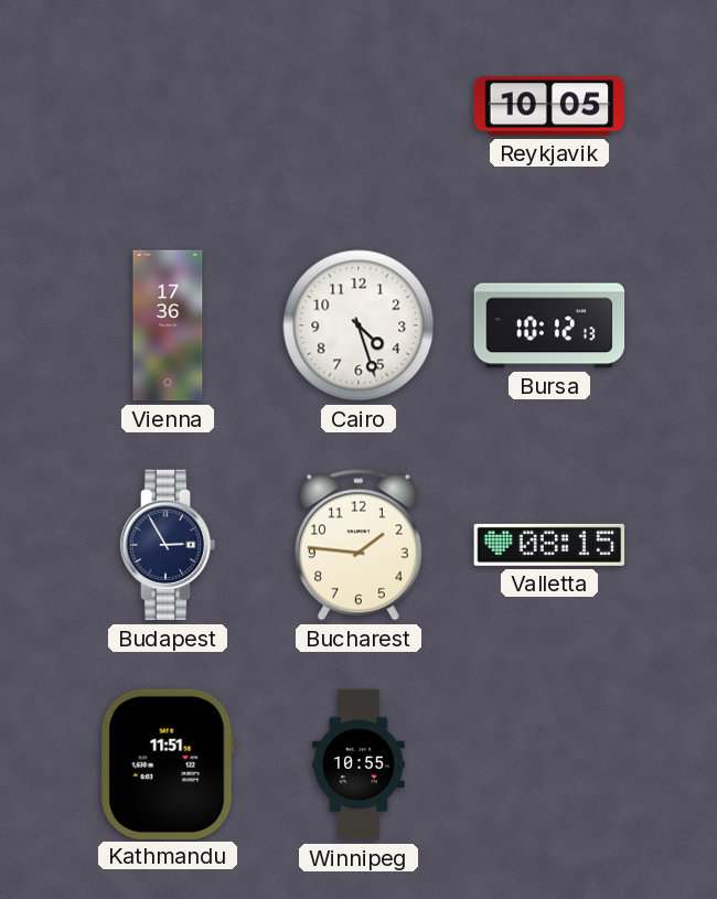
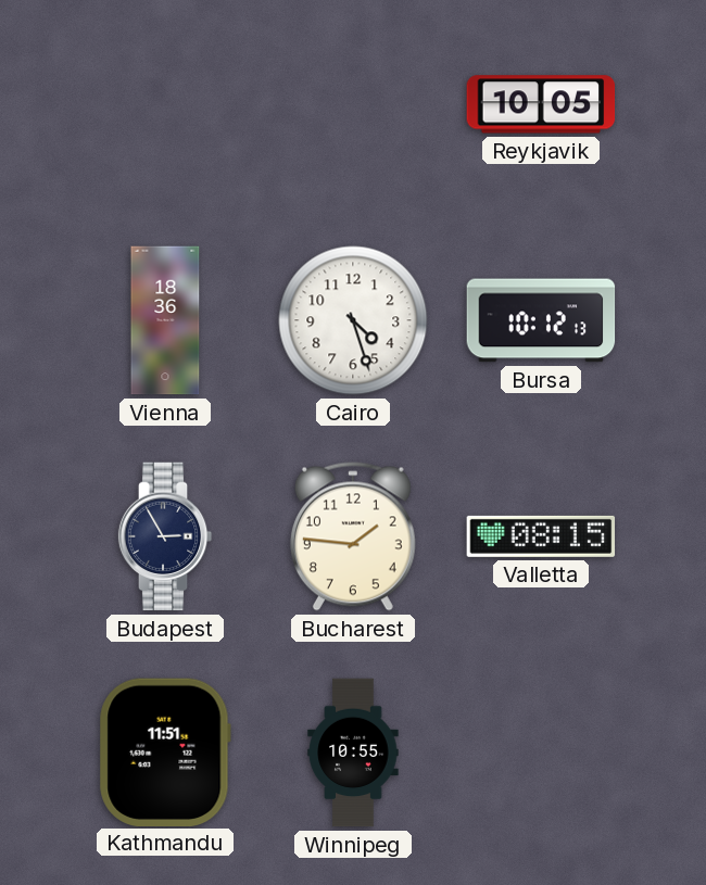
Vienna: 17:36 -> 18:36 (165, 320)
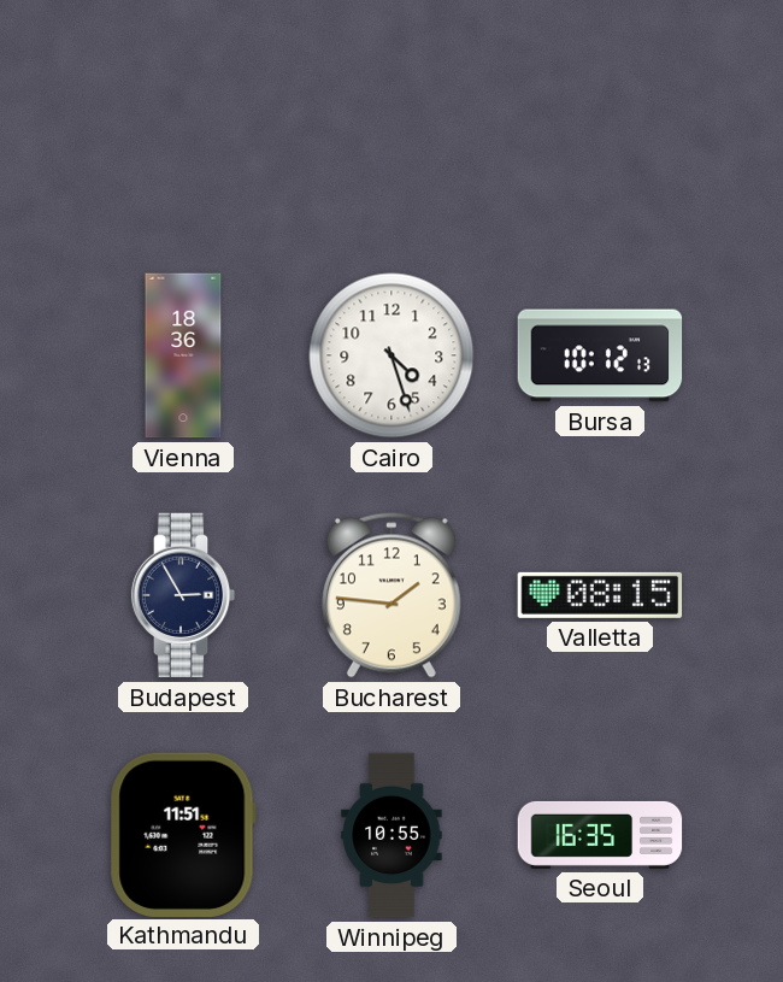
Reykjavik: 10:05 -> none (541, 104)
Seoul: none -> 16:35 (600, 835)
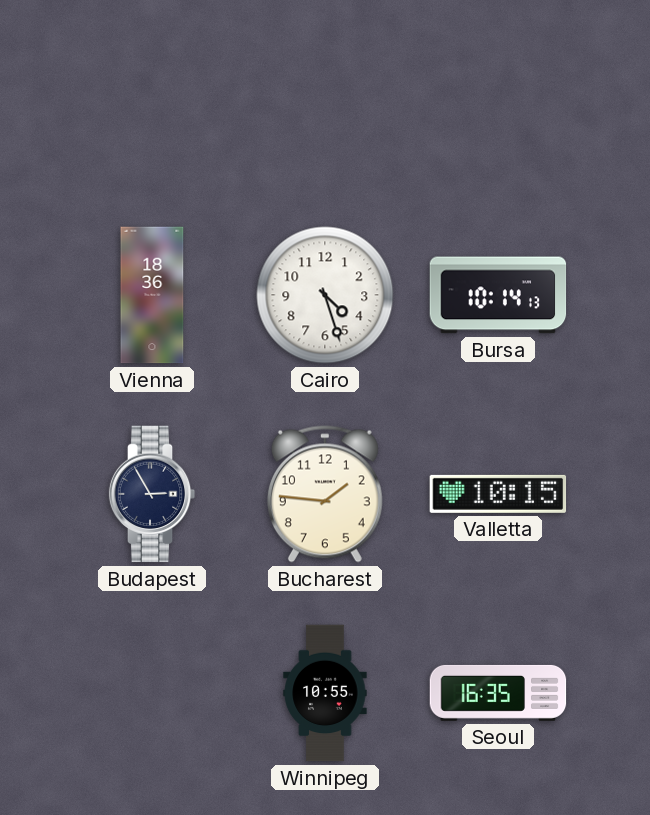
Bursa: 10:12 -> 10:14 (498, 295)
Valletta: 08:15 -> 10:15 (498, 494)
Kathmandu: 11:51 -> none (183, 834)
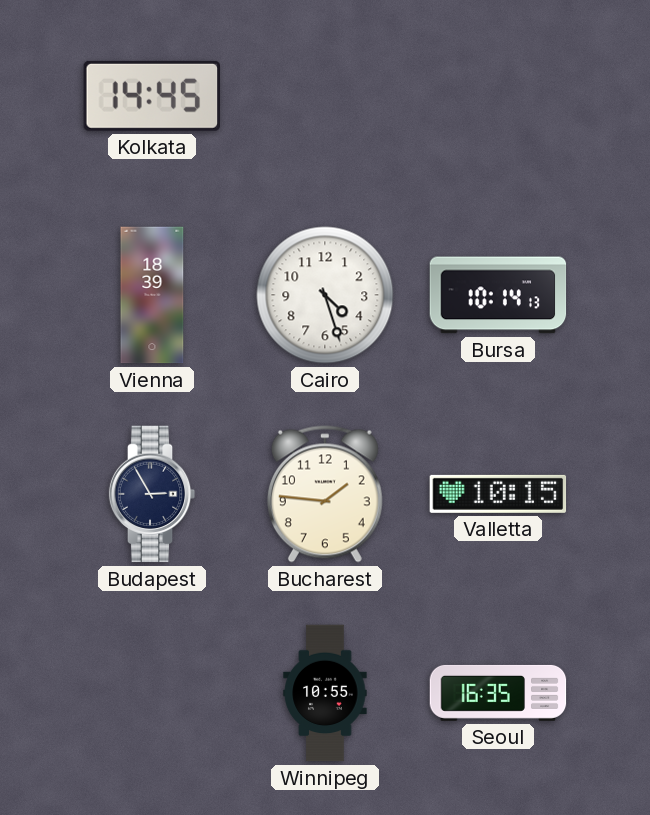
Kolkata: none -> 14:45 (151, 96)
Vienna: 18:36 -> 18:39 (152, 295)
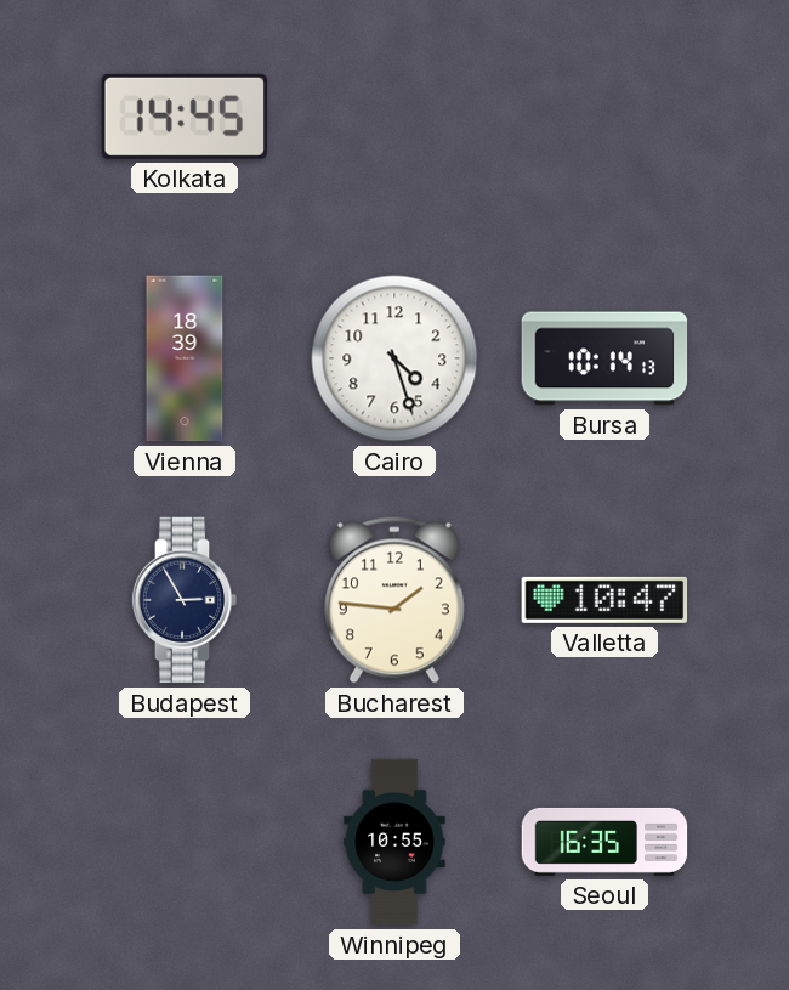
Valletta: 10:15 -> 10:47 (604, 600)
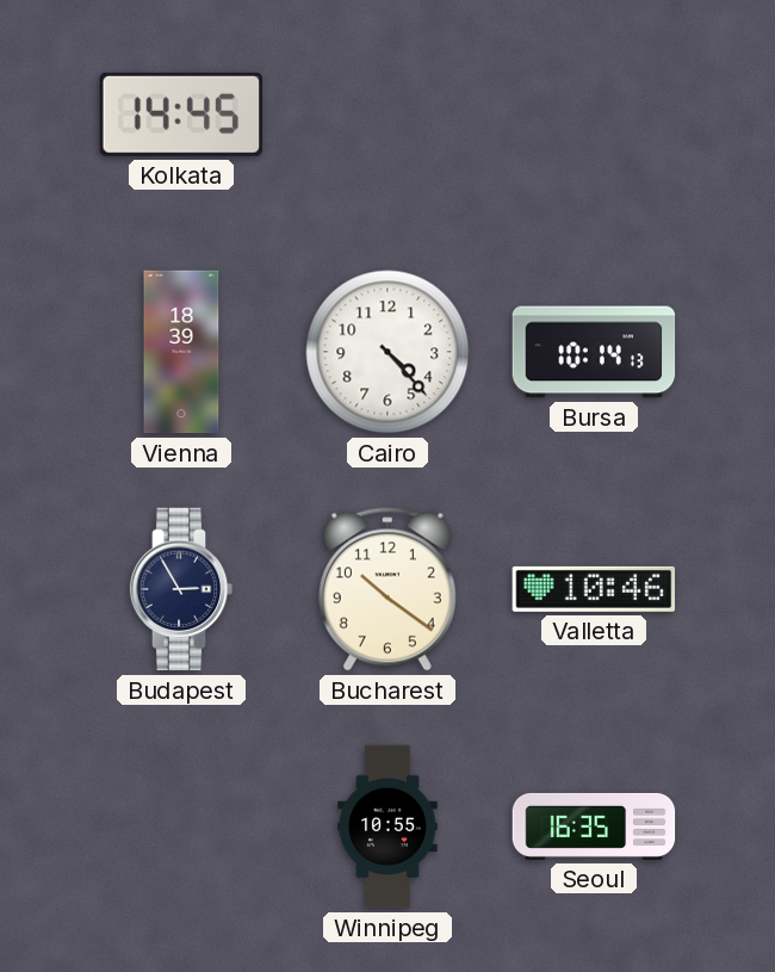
Cairo: 4:27 -> 4:23 (387, 352)
Bucharest: 1:46 -> 10:21 (387, 589)
Valletta: 10:47 -> 10:46 (594, 589)
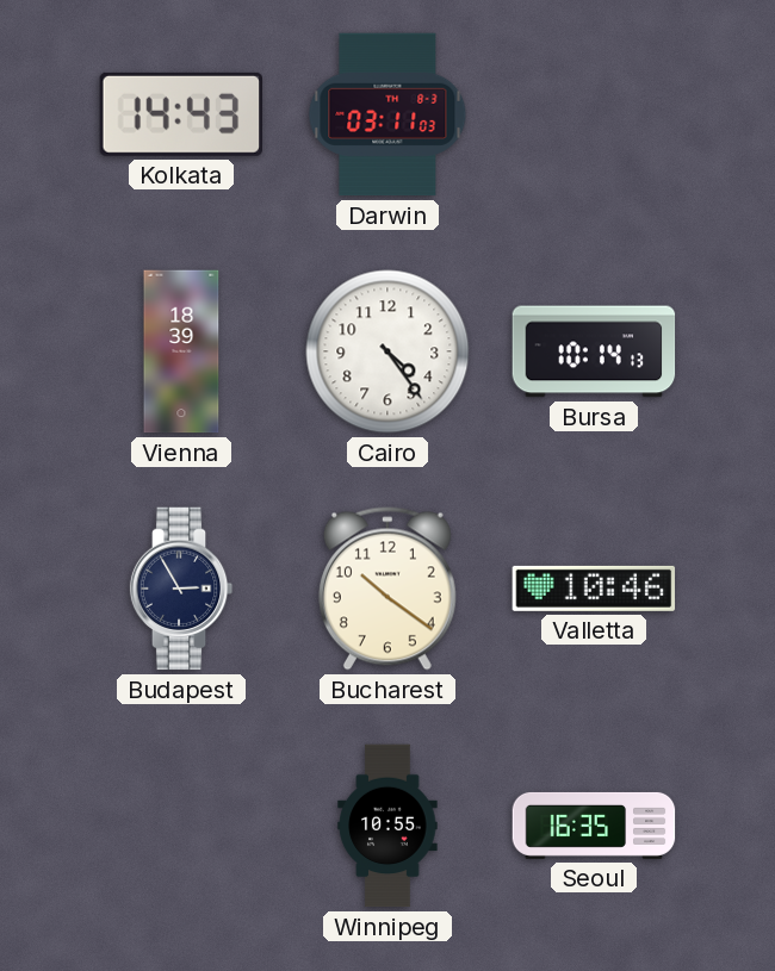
Kolkata: 14:45 -> 14:43 (180, 114)
Darwin: none -> 03:11 (387, 114)
Cairo: 4:23 -> 4:24 (387, 351)
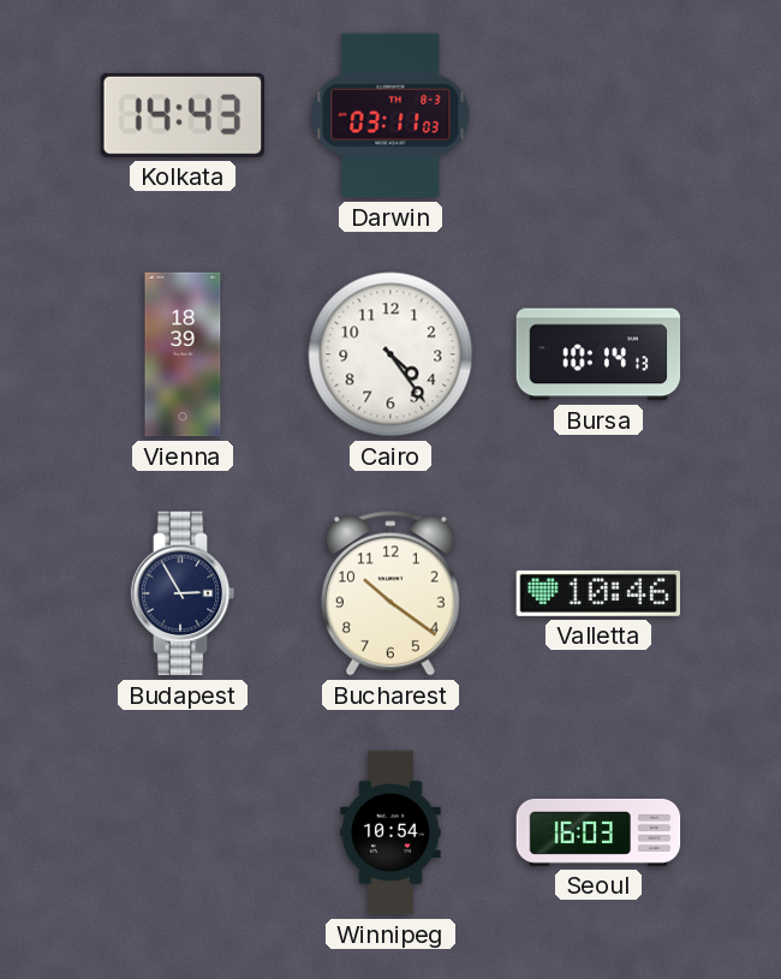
Winnipeg: 10:55 -> 10:54 (390, 832)
Seoul: 16:35 -> 16:03 (598, 832)
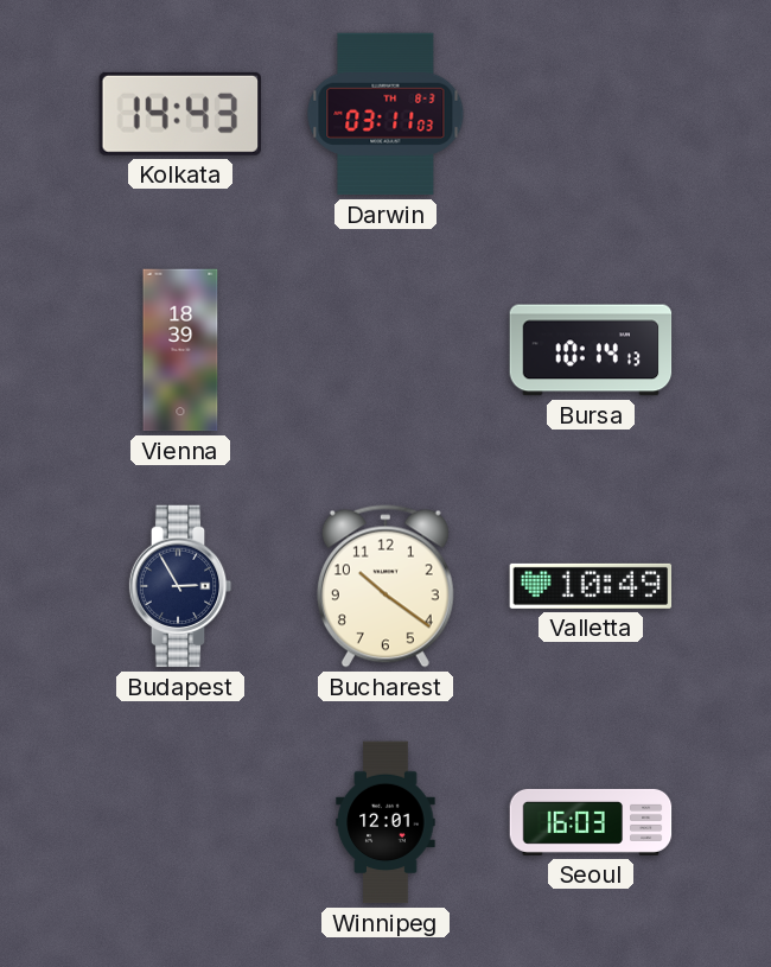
Cairo: 4:24 -> none (390, 354)
Valletta: 10:46 -> 10:49 (591, 586)
Winnipeg: 10:54 -> 12:01 (385, 822)
